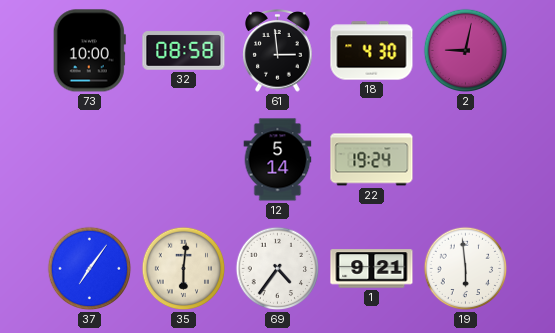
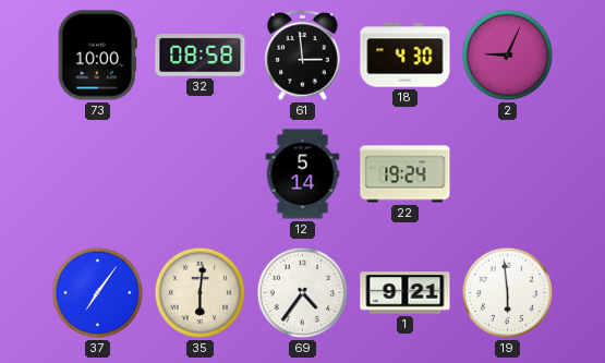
2: 9:02 -> 9:04 (508, 56)
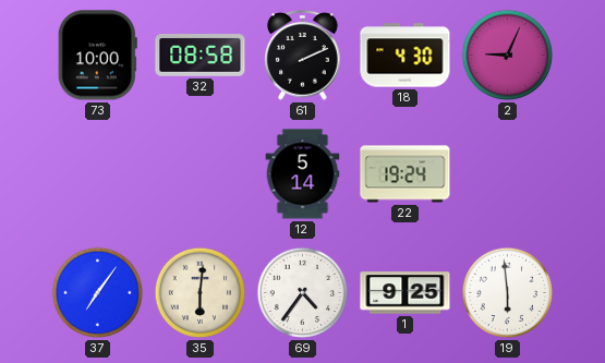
61: 2:59 -> 2:11 (303, 56)
1: 9:21 -> 9:25 (406, 293)
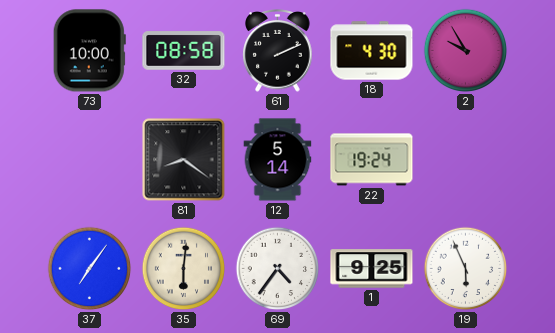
2: 9:04 -> 9:55 (466, 51)
81: none -> 8:21 (184, 160)
19: 5:59 -> 5:56 (466, 269)
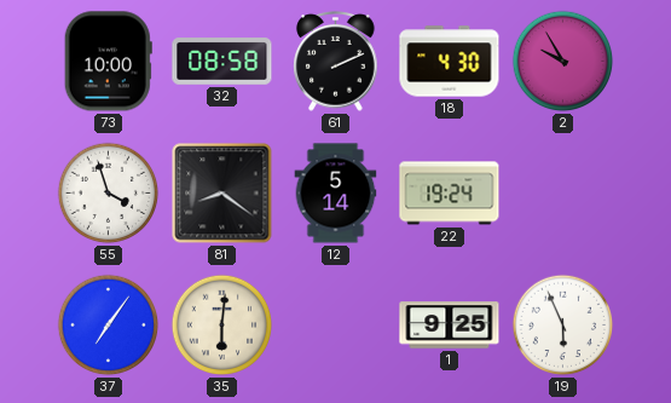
55: none -> 3:57 (109, 194)
69: 4:36 -> none (278, 269)
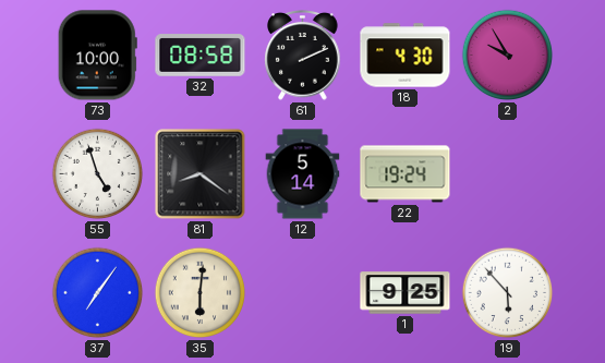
55: 3:57 -> 4:57 (98, 174)
19: 5:56 -> 5:53 (508, 293)
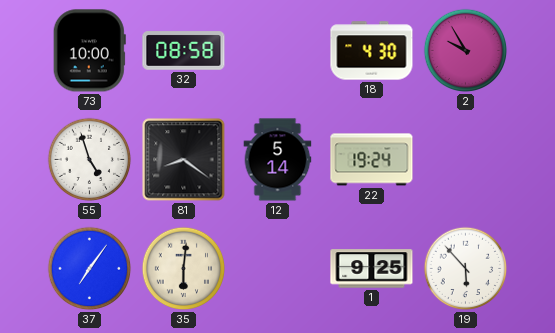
61: 2:11 -> none (303, 56)
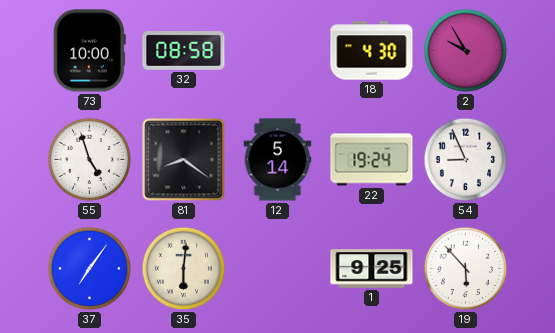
54: none -> 8:56 (466, 160)
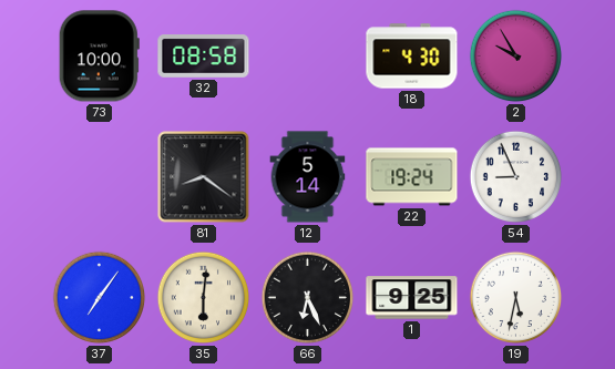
55: 4:57 -> none (90, 160)
66: none -> 6:26 (308, 298)
19: 5:53 -> 5:32 (516, 298)
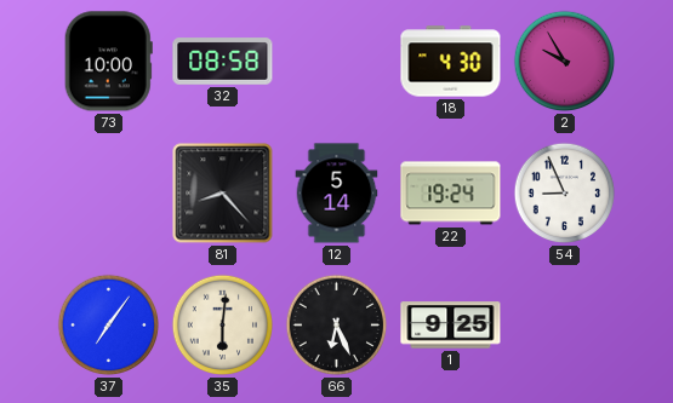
81: 8:21 -> 8:23 (223, 194)
19: 5:32 -> none (516, 298)
